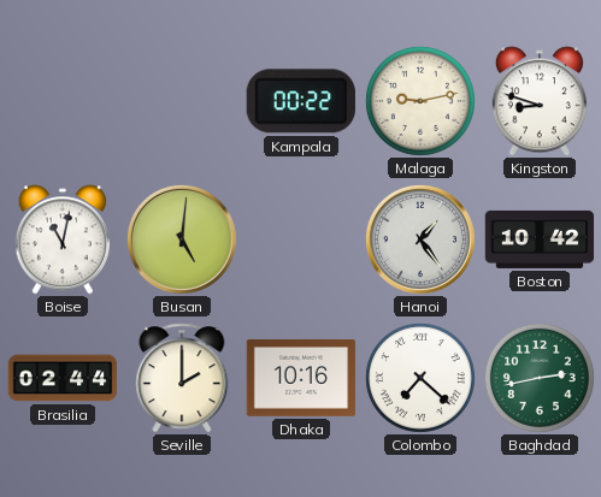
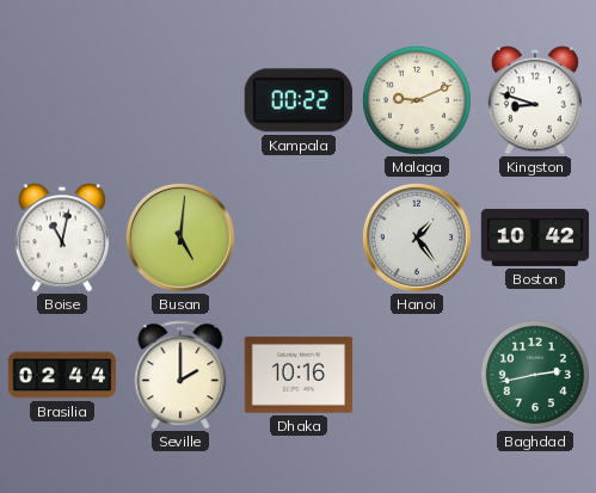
Malaga: 9:13 -> 9:11 (417, 100)
Colombo: 7:22 -> none (420, 378)
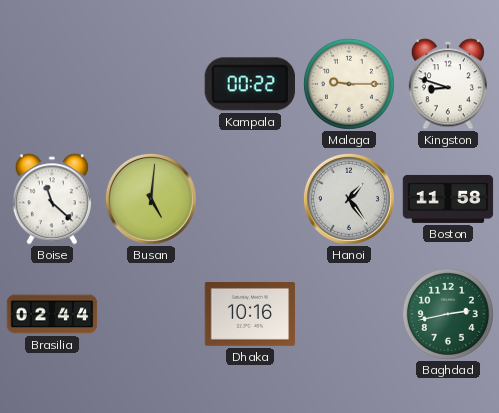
Malaga: 9:11 -> 9:15 (349, 84)
Boise: 11:02 -> 11:22 (52, 199)
Boston: 10:42 -> 11:58 (448, 199)
Seville: 2:00 -> none (180, 375)
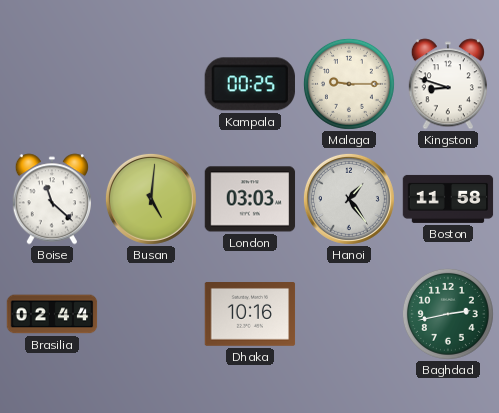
Kampala: 00:22 -> 00:25 (250, 84)
London: none -> 03:03 (250, 199)
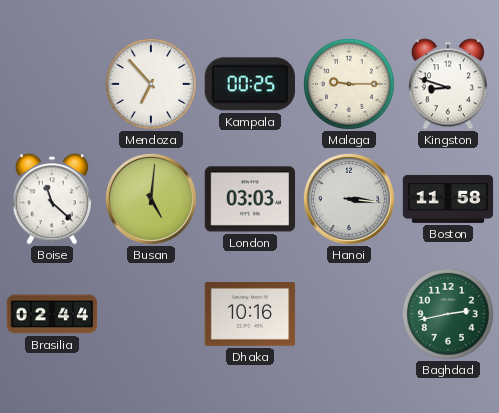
Mendoza: none -> 6:53 (151, 84)
Hanoi: 1:24 -> 3:16 (349, 199)
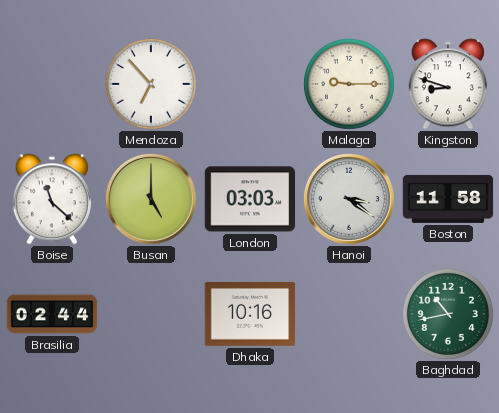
Kampala: 00:25 -> none (250, 84)
Busan: 5:01 -> 5:00 (151, 199)
Hanoi: 3:16 -> 3:21 (349, 199)
Baghdad: 2:43 -> 10:43 (448, 314)
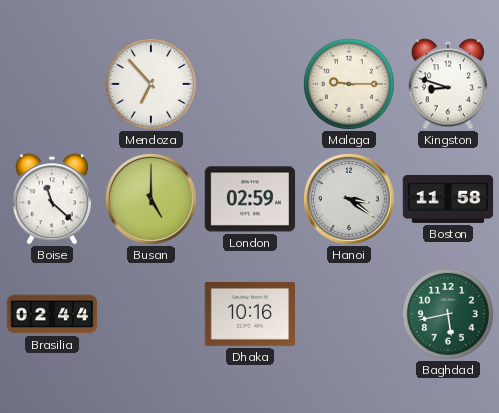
London: 03:03 -> 02:59 (250, 199)
Baghdad: 10:43 -> 5:43 (448, 314)
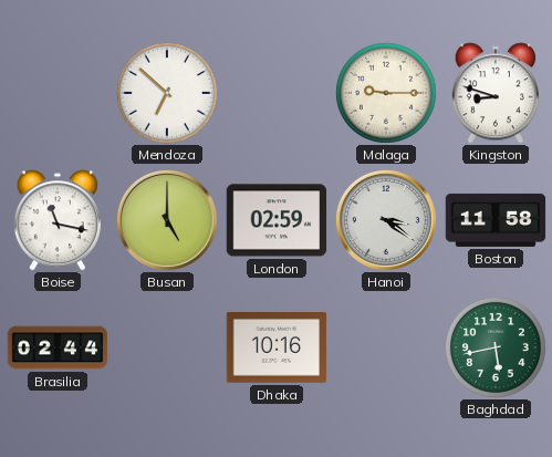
Mendoza: 6:53 -> 6:52 (167, 93)
Boise: 11:22 -> 11:17 (58, 220)
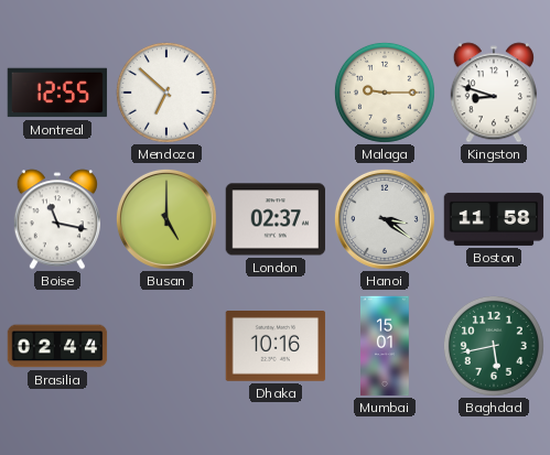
Montreal: none -> 12:55 (57, 93)
London: 02:59 -> 02:37 (276, 219)
Mumbai: none -> 15:01 (385, 346)
